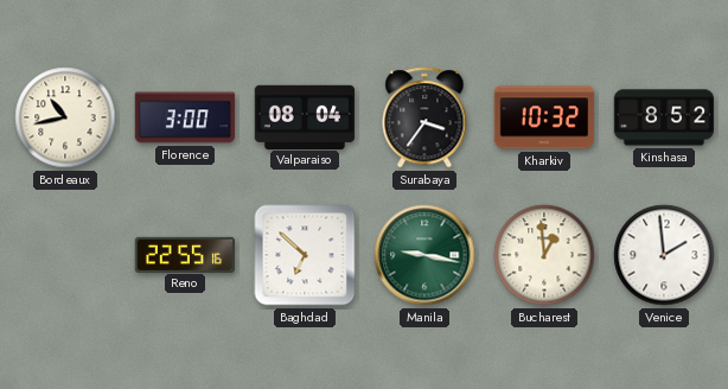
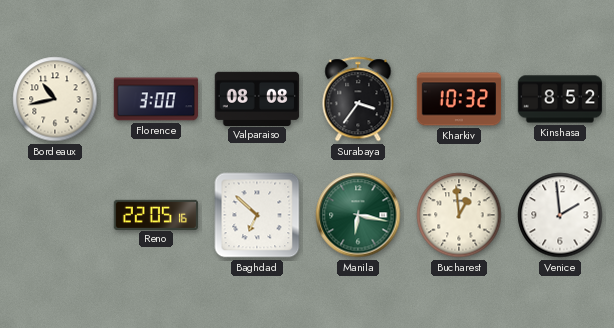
Valparaiso: 08:04 -> 08:08 (257, 98)
Reno: 22:55 -> 22:05 (156, 214)
Manila: 9:17 -> 6:17 (358, 215)
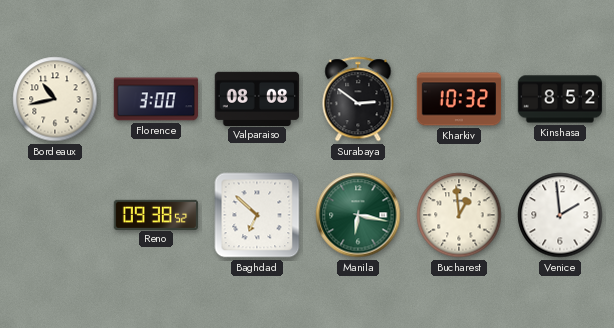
Surabaya: 3:36 -> 2:51 (358, 99)
Reno: 22:05 -> 09:38 (156, 214)
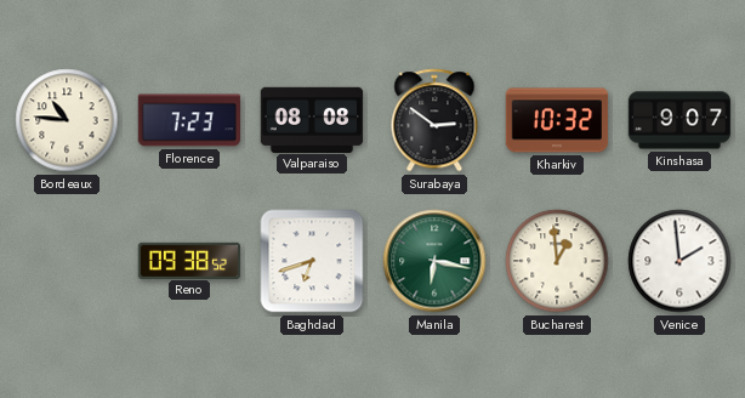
Bordeaux: 10:43 -> 10:46 (67, 120)
Florence: 3:00 -> 7:23 (189, 120)
Kinshasa: 8:52 -> 9:07 (679, 120)
Baghdad: 6:52 -> 6:42 (312, 261)
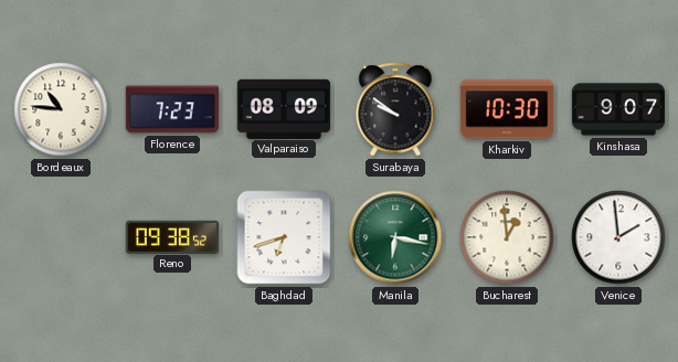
Valparaiso: 08:08 -> 08:09 (284, 108)
Surabaya: 2:51 -> 9:51 (395, 109)
Kharkiv: 10:32 -> 10:30 (507, 109)
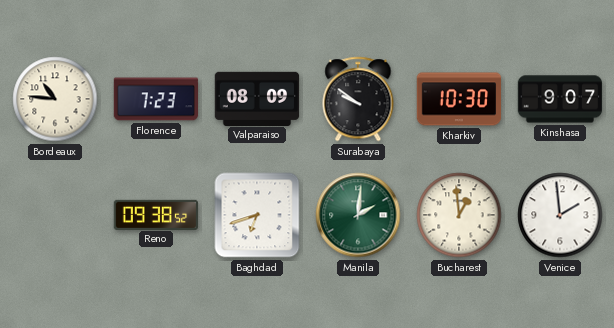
Manila: 6:17 -> 2:01 (358, 215)
